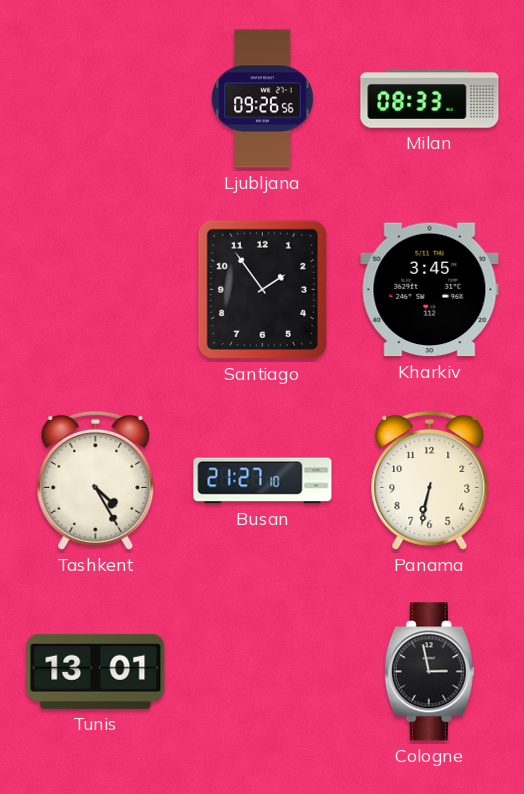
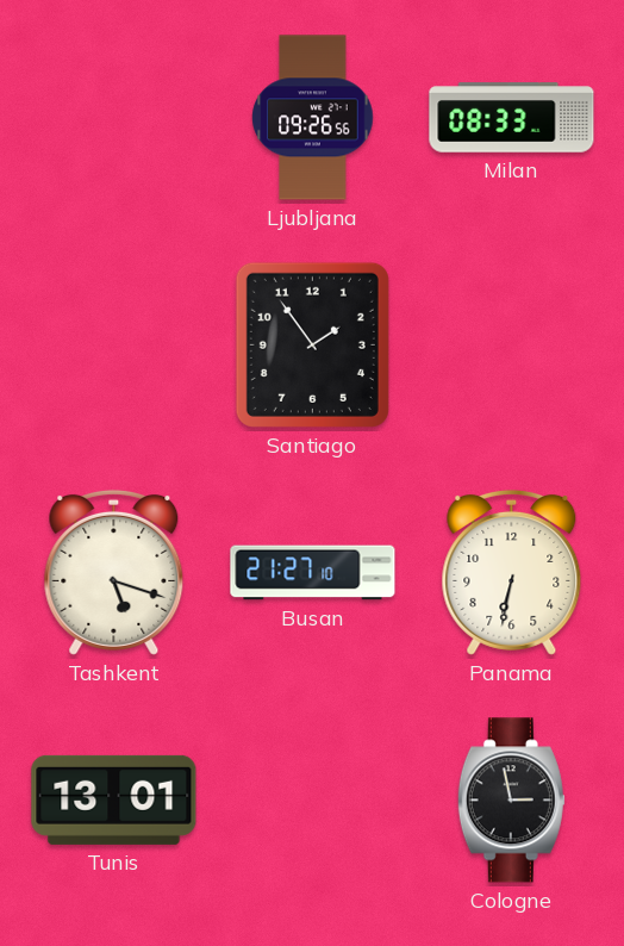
Kharkiv: 3:45 -> none (430, 290)
Tashkent: 4:25 -> 5:18 (114, 572)
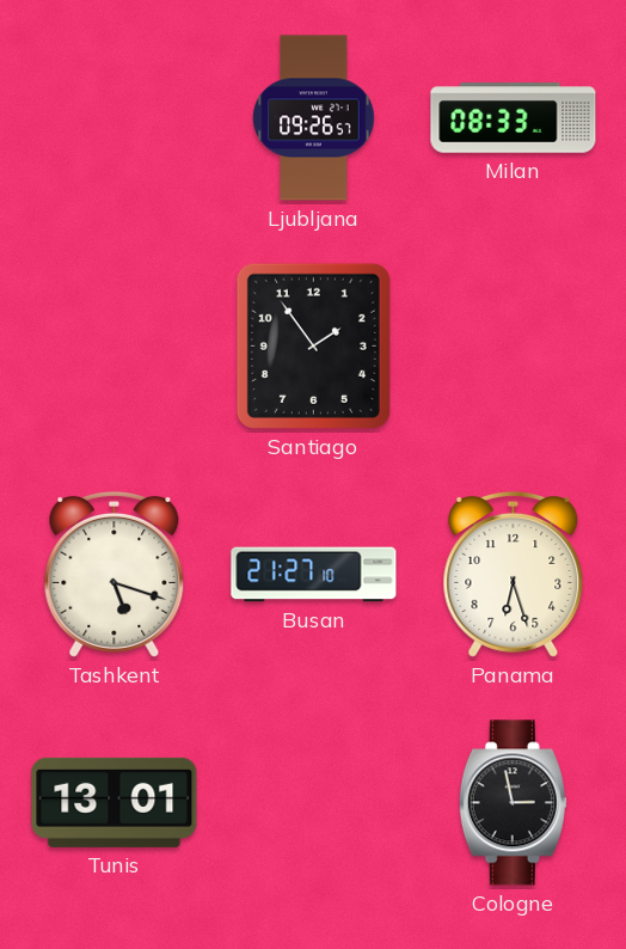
Ljubljana: 09:26:56 -> 09:26:57 (314, 118)
Panama: 6:32 -> 6:27 (514, 574)
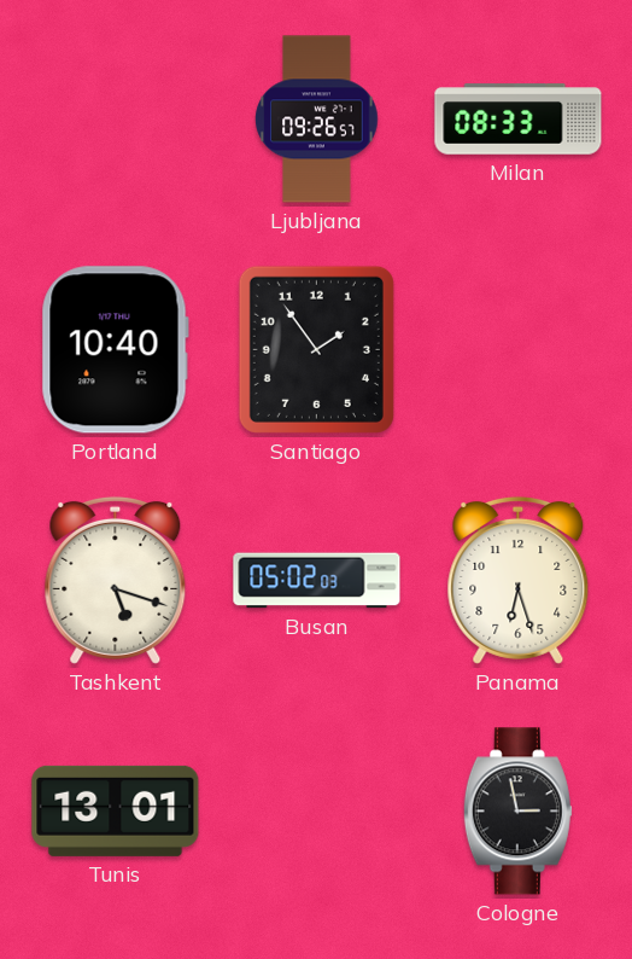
Portland: none -> 10:40 (115, 350)
Busan: 21:27 -> 05:02 (317, 581)
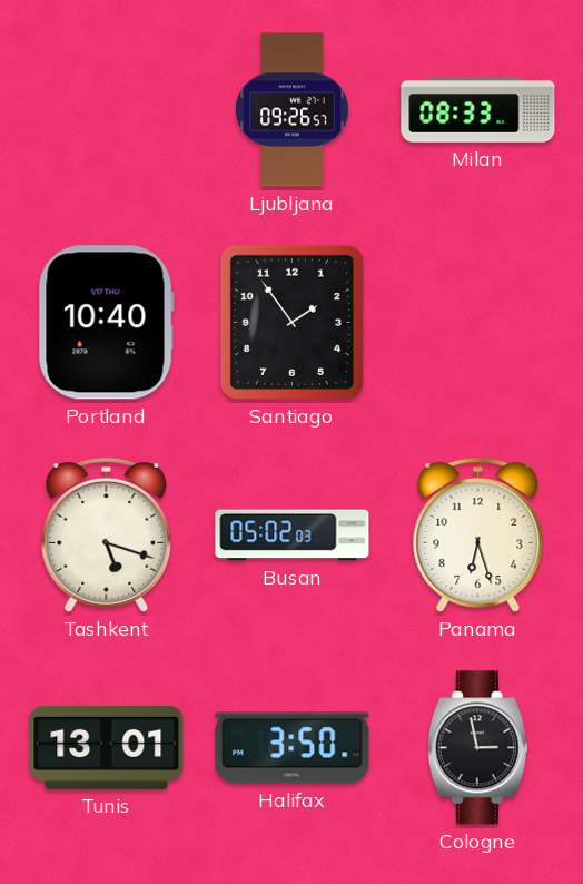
Halifax: none -> 3:50 (293, 748)
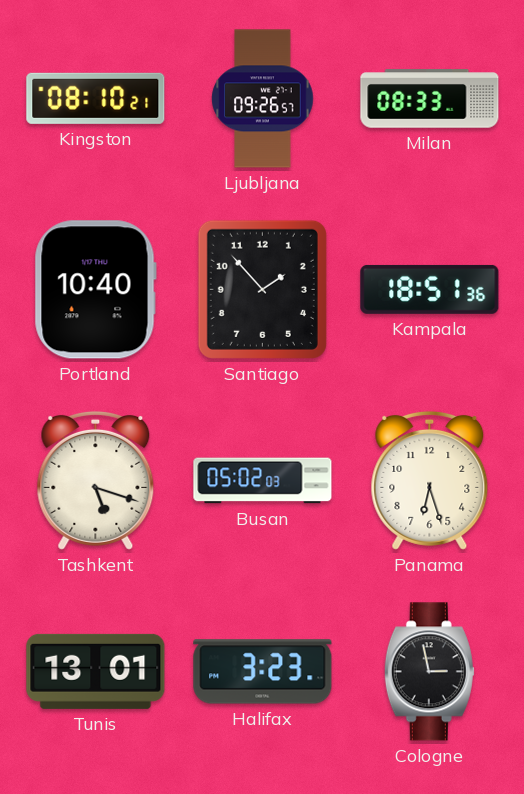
Kingston: none -> 08:10 (96, 98)
Santiago: 1:54 -> 1:53 (262, 289)
Kampala: none -> 18:51 (430, 289)
Halifax: 3:50 -> 3:23 (263, 672)
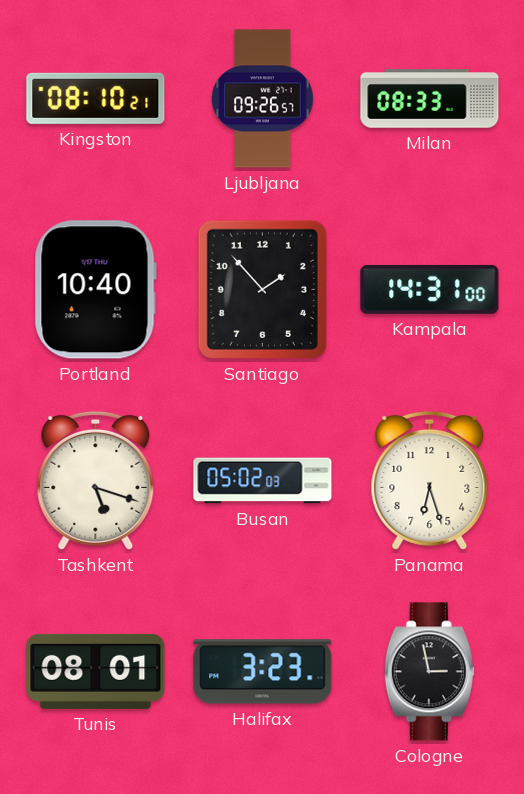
Kampala: 18:51 -> 14:31 (430, 289)
Tunis: 13:01 -> 08:01 (96, 671)
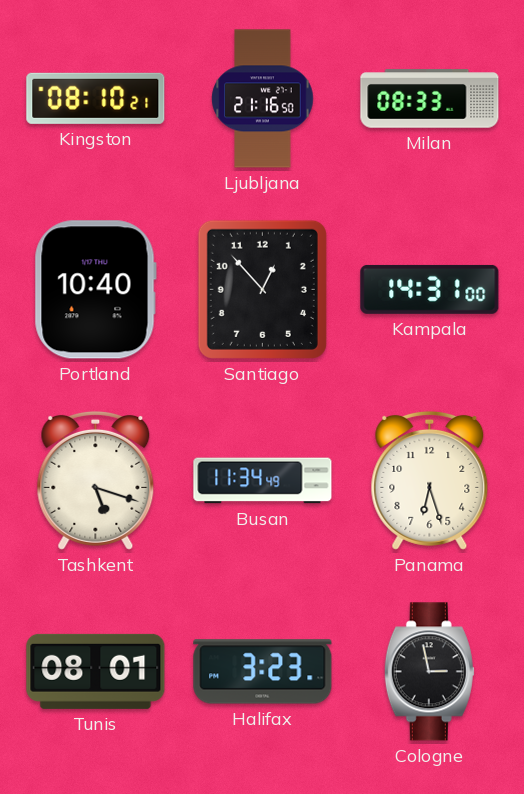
Ljubljana: 09:26 -> 21:16 (263, 99)
Santiago: 1:53 -> 12:53 (262, 289)
Busan: 05:02 -> 11:34 (263, 481)
